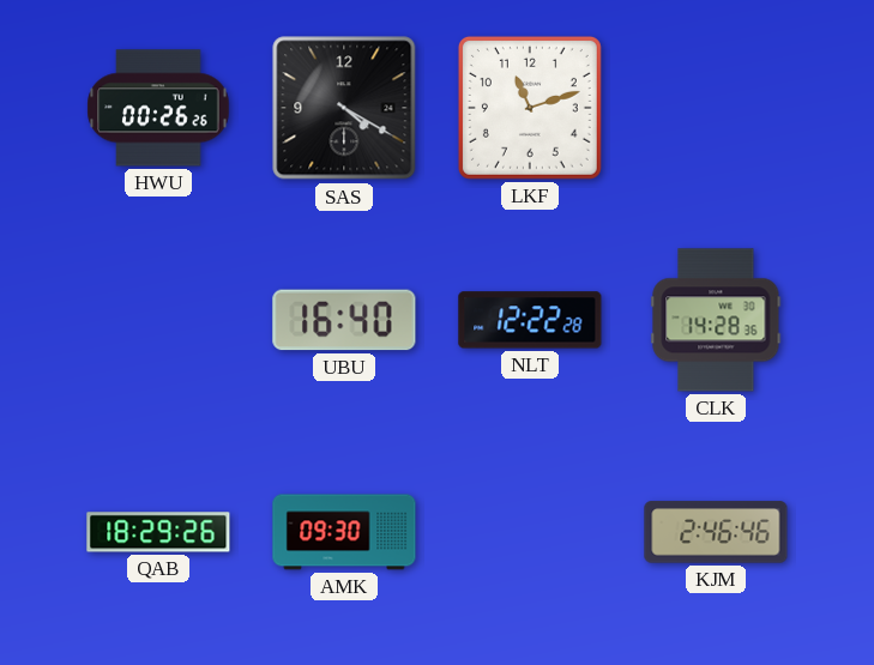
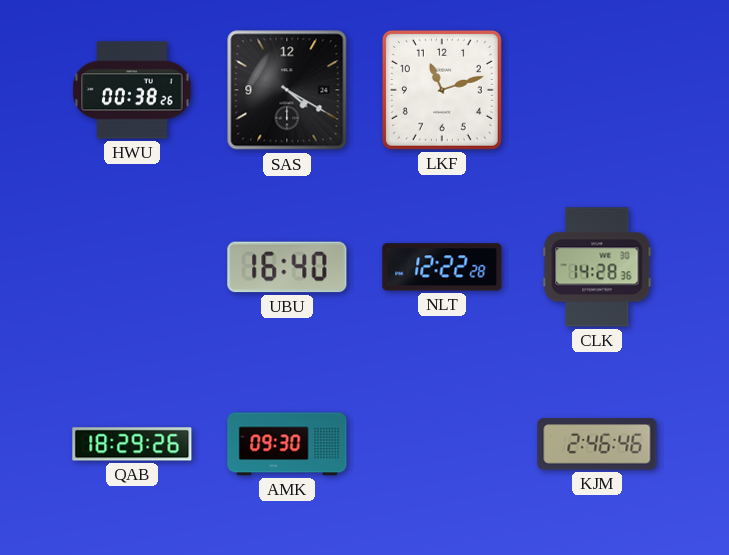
HWU: 00:26 -> 00:38 (132, 90)
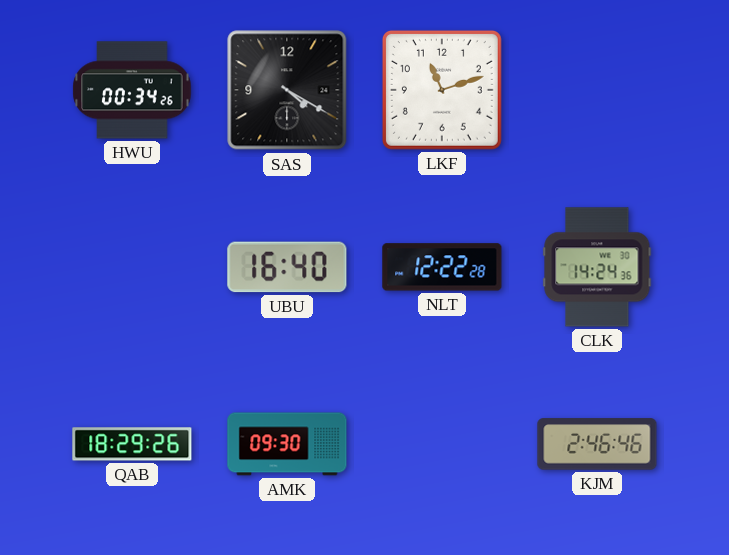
HWU: 00:38 -> 00:34 (132, 90)
CLK: 14:28 -> 14:24 (597, 267)
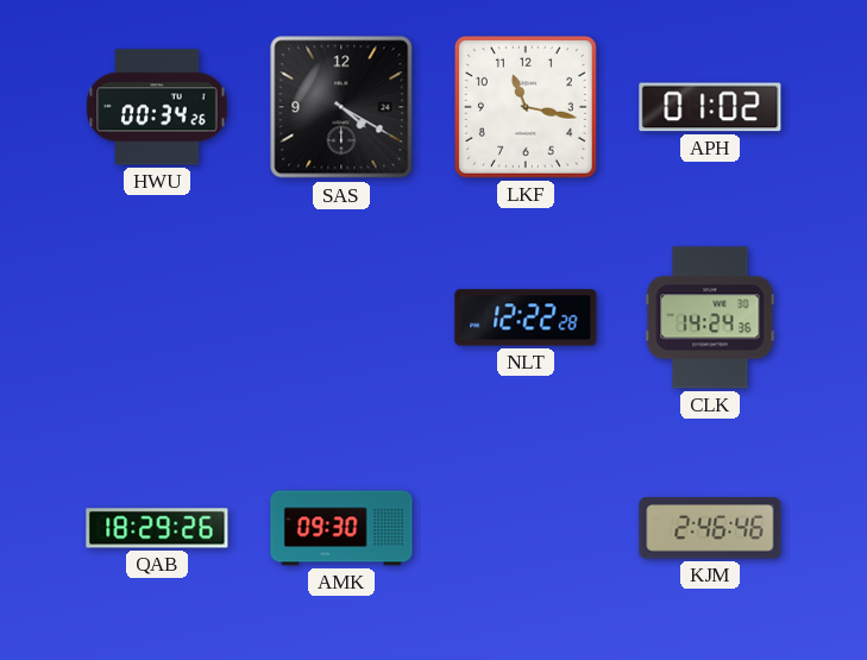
LKF: 11:12 -> 11:17 (526, 107)
APH: none -> 01:02 (710, 107)
UBU: 16:40 -> none (287, 267)
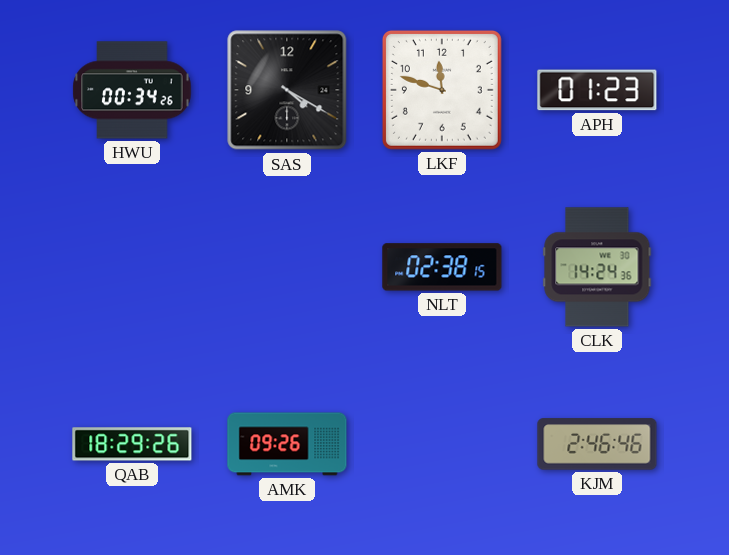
LKF: 11:17 -> 11:48 (442, 90)
APH: 01:02 -> 01:23 (597, 90)
NLT: 12:22 -> 02:38 (442, 267)
AMK: 09:30 -> 09:26 (287, 444)
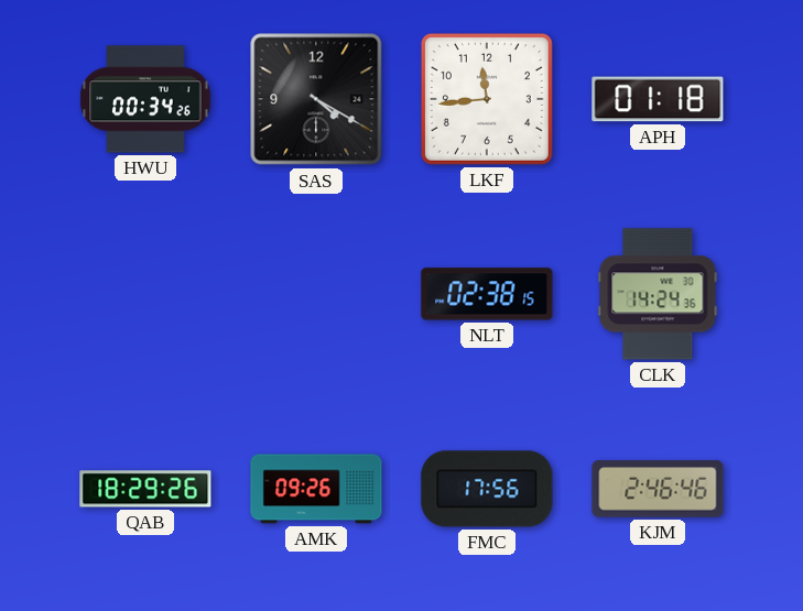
LKF: 11:48 -> 11:44 (487, 99)
APH: 01:23 -> 01:18 (658, 99)
FMC: none -> 17:56 (487, 489)
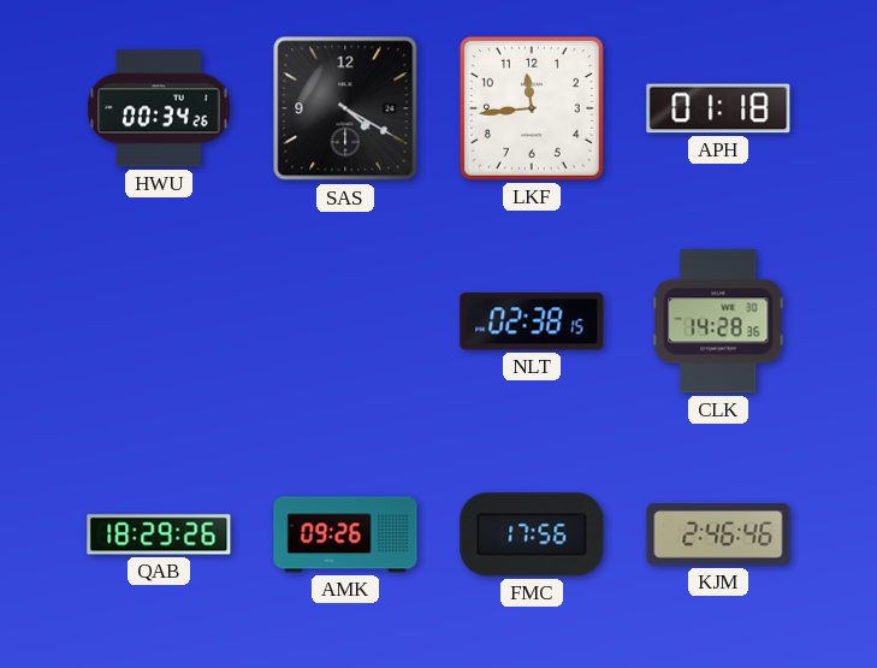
CLK: 14:24 -> 14:28 (718, 321)
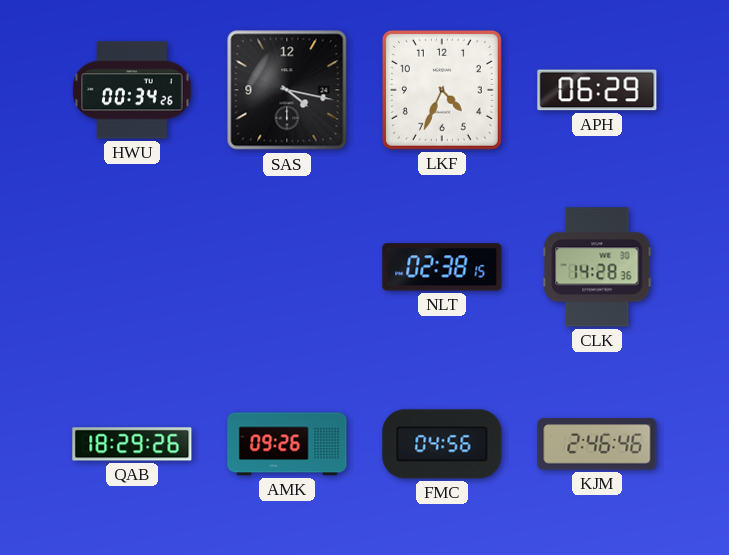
SAS: 4:20 -> 4:17 (287, 90)
LKF: 11:44 -> 4:34 (442, 90)
APH: 01:18 -> 06:29 (597, 90)
FMC: 17:56 -> 04:56 (442, 444)
